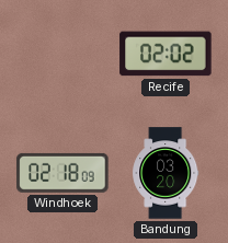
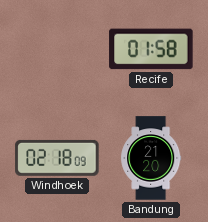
Recife: 02:02 -> 01:58 (151, 49)
Bandung: 03:20 -> 21:20 (151, 158)
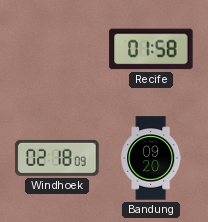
Bandung: 21:20 -> 09:20 (151, 158)
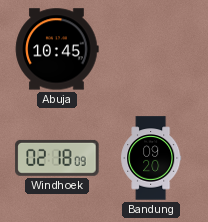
Abuja: none -> 10:45 (57, 49)
Recife: 01:58 -> none (151, 49)
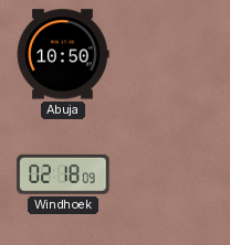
Abuja: 10:45 -> 10:50 (63, 54)
Bandung: 09:20 -> none (151, 158)
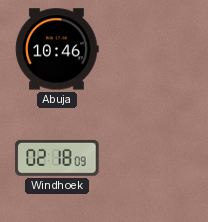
Abuja: 10:50 -> 10:46 (57, 49)
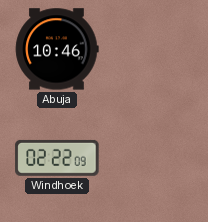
Windhoek: 02:18 -> 02:22 (57, 158)
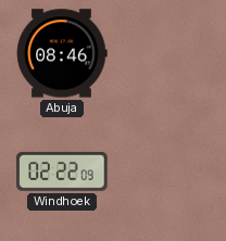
Abuja: 10:46 -> 08:46 (62, 53)
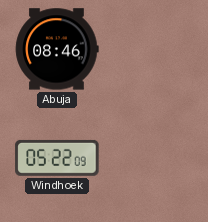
Windhoek: 02:22 -> 05:22 (57, 158)
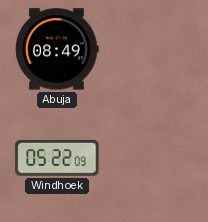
Abuja: 08:46 -> 08:49 (57, 49)
